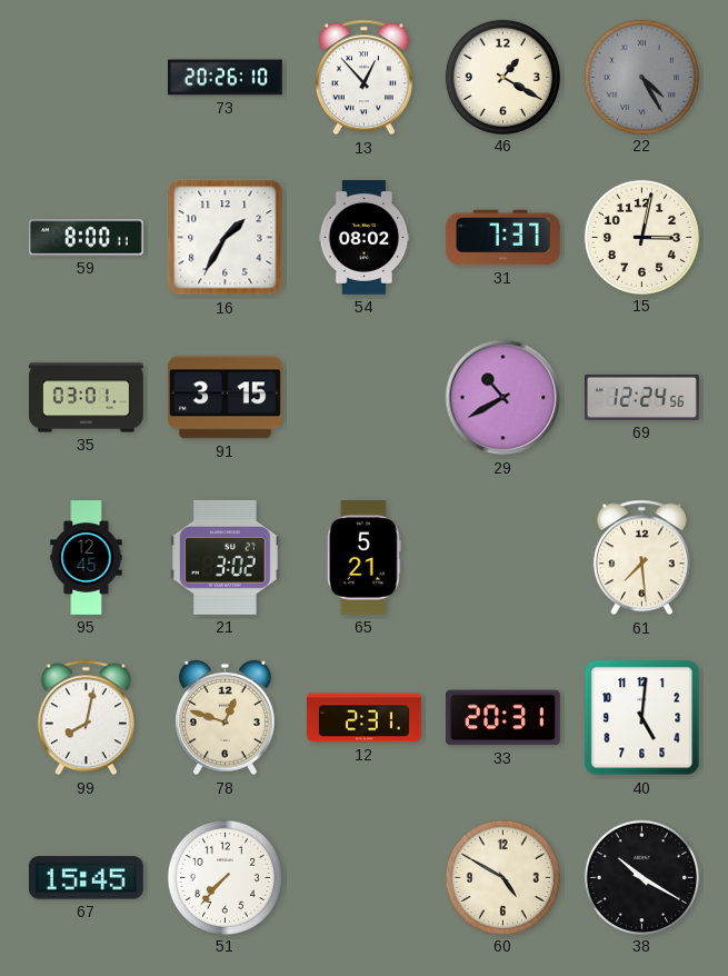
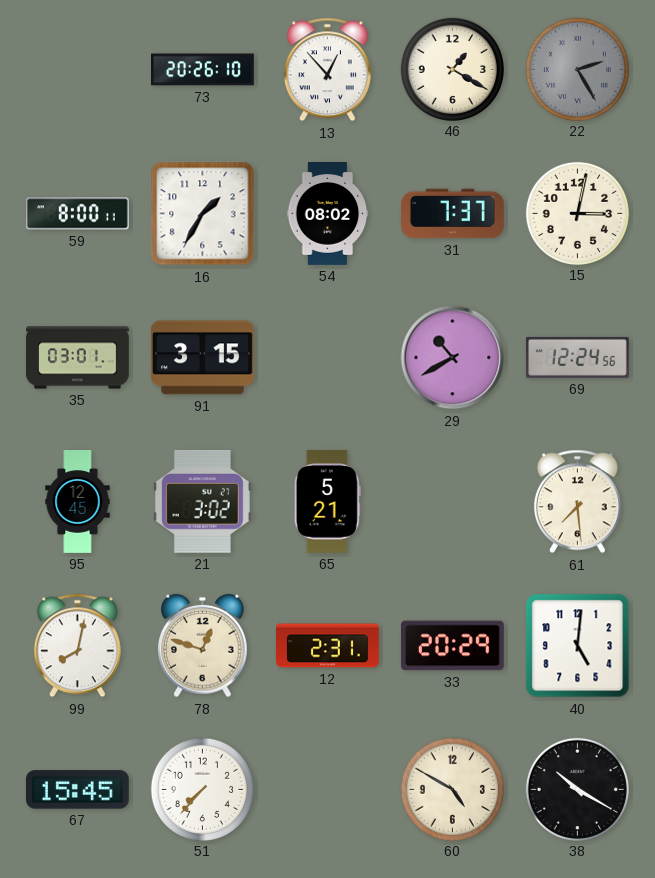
22: 4:25 -> 2:25 (577, 69)
33: 20:31 -> 20:29 (453, 646)
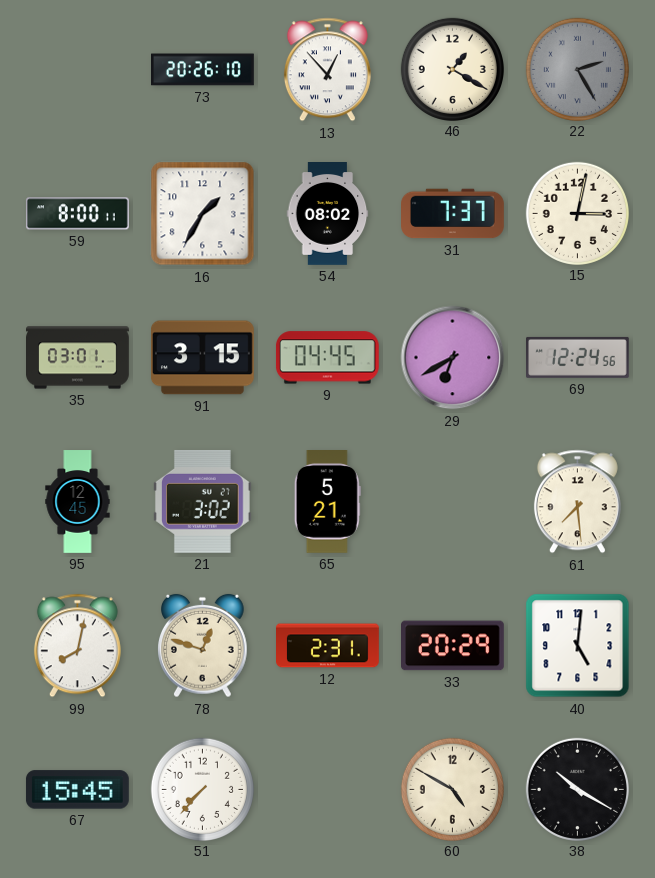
9: none -> 04:45 (327, 358)
29: 10:40 -> 6:40 (453, 358)
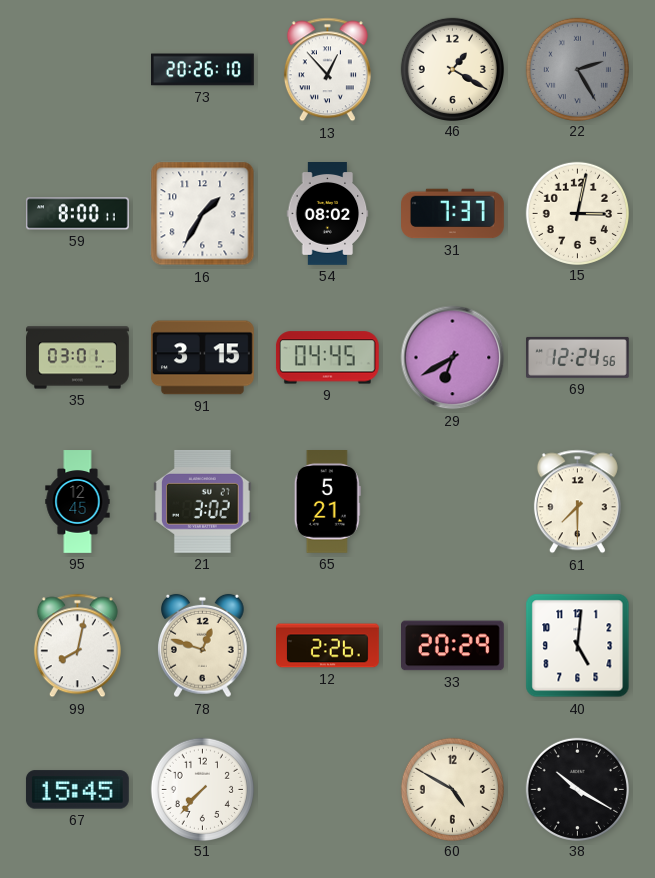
61: 7:29 -> 7:30 (577, 502)
12: 2:31 -> 2:26 (328, 646)
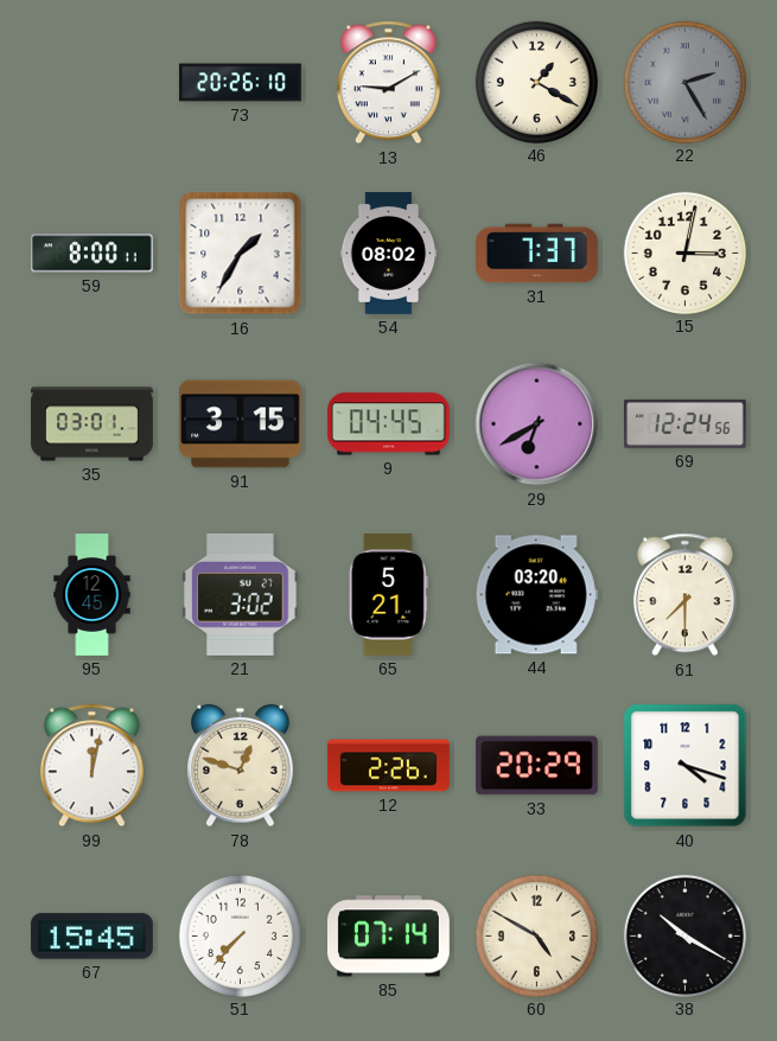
13: 12:53 -> 9:10 (388, 83)
44: none -> 03:20 (536, 595)
99: 8:02 -> 12:02 (91, 766)
40: 5:01 -> 4:18 (686, 766)
85: none -> 07:14 (388, 937)
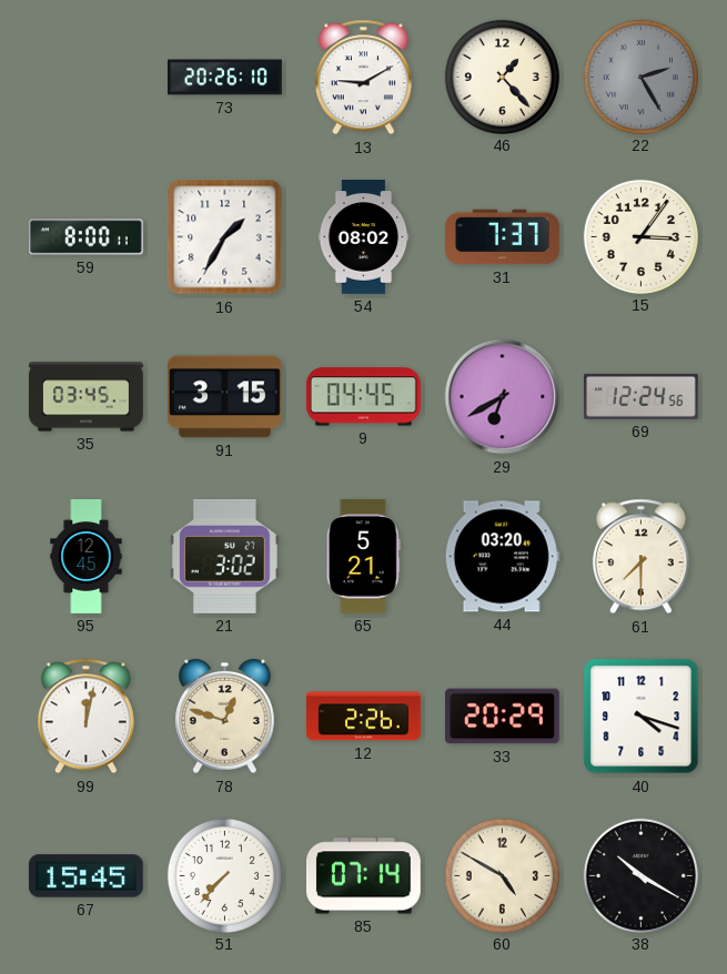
46: 1:20 -> 1:23 (502, 77)
15: 3:02 -> 3:06 (640, 236)
35: 03:01 -> 03:45 (87, 397)
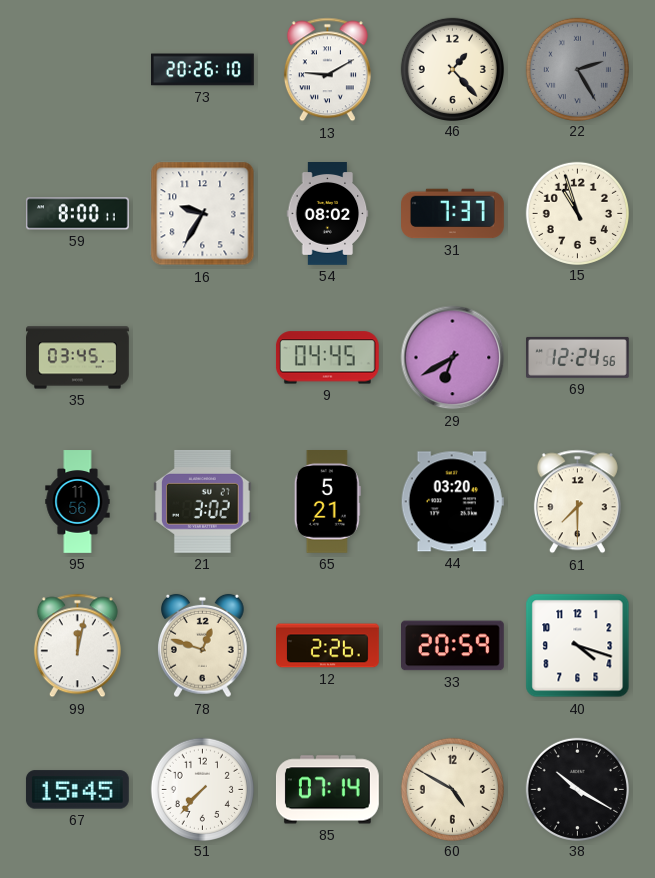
16: 1:35 -> 9:35 (203, 214)
15: 3:06 -> 10:57 (577, 213)
91: 3:15 -> none (225, 397)
95: 12:45 -> 11:56 (78, 502)
33: 20:29 -> 20:59 (453, 646)
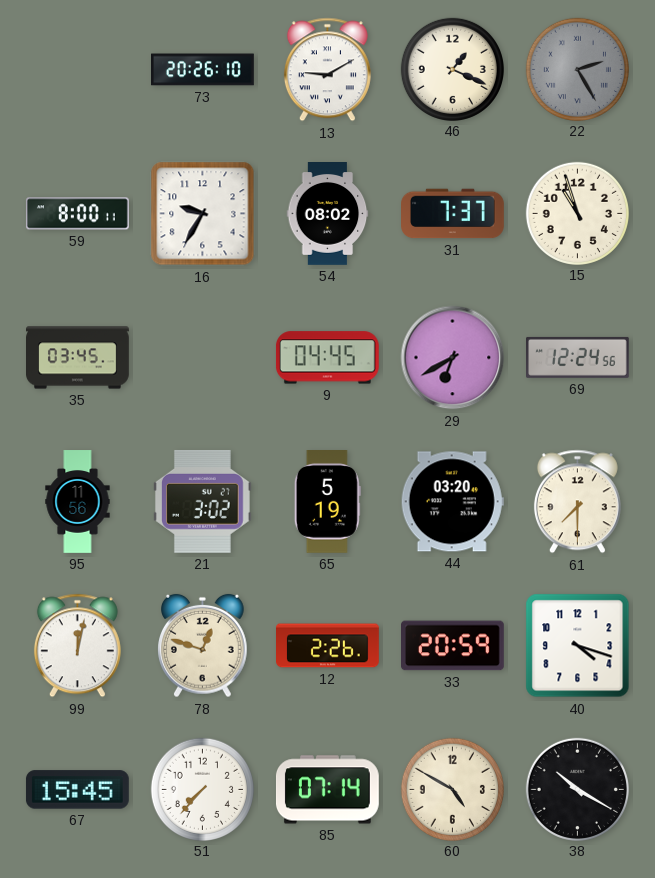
46: 1:23 -> 1:19 (452, 69)
65: 5:21 -> 5:19 (327, 502)
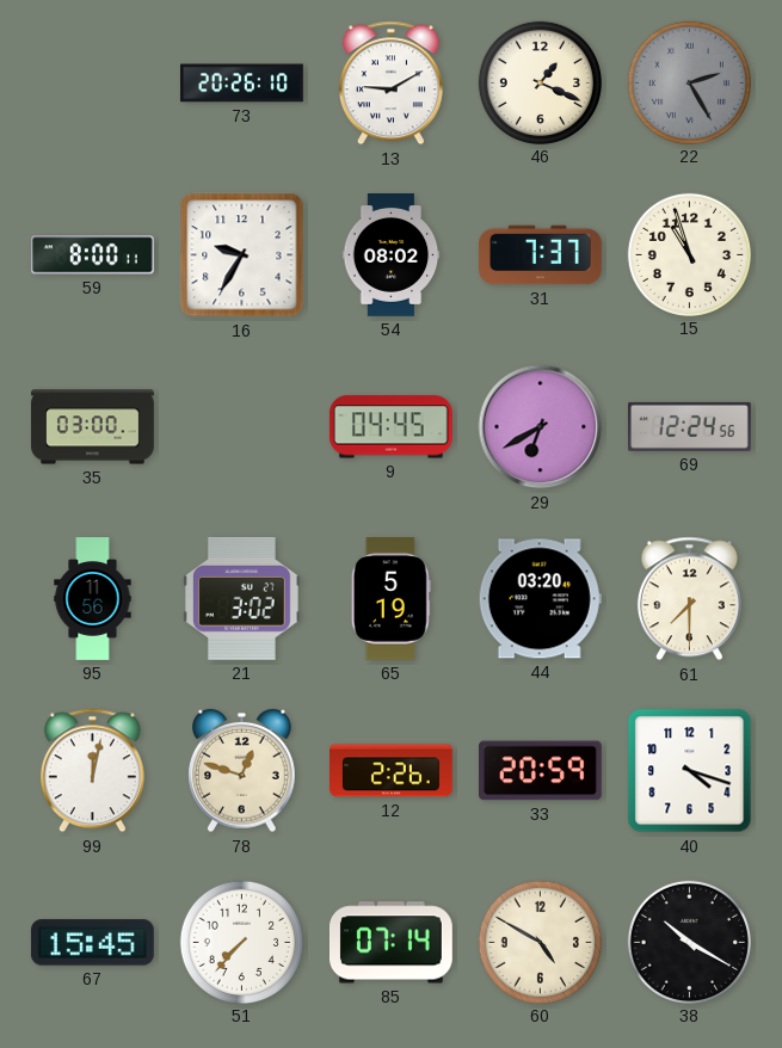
35: 03:45 -> 03:00 (93, 427)
